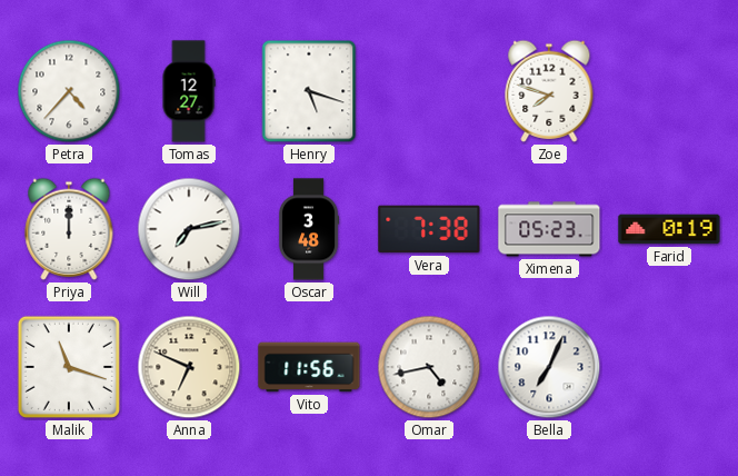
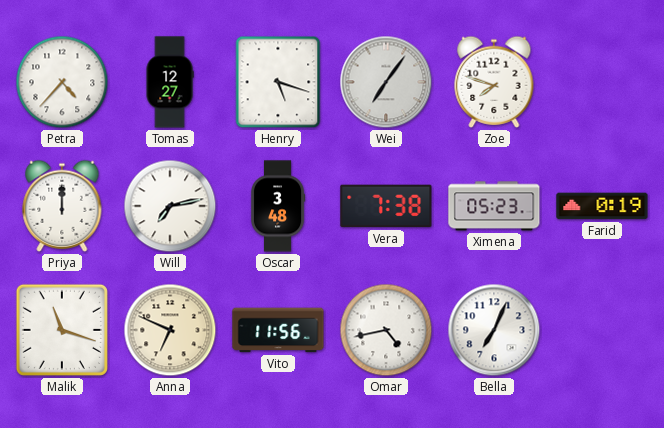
Wei: none -> 7:06 (386, 82)
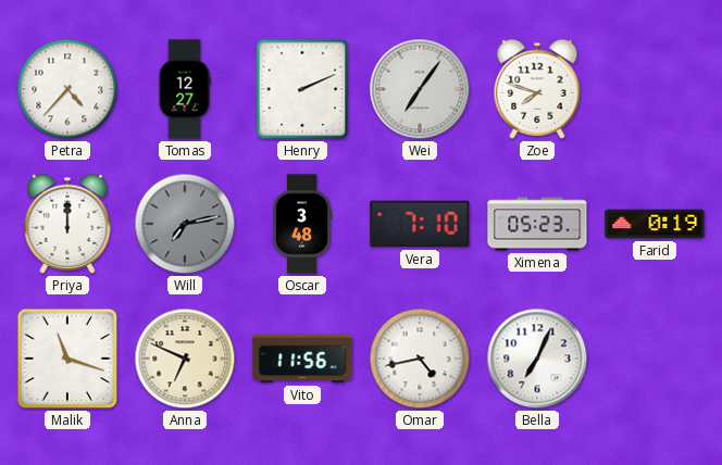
Henry: 5:18 -> 2:11 (302, 89)
Will dial: white -> grey (185, 224)
Vera: 7:38 -> 7:10 (420, 224)
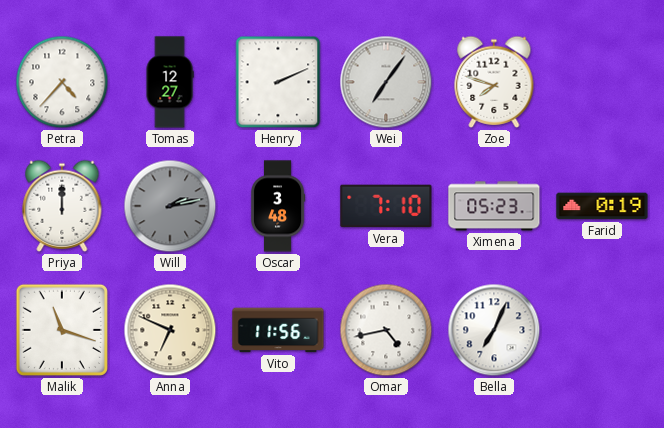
Will: 7:13 -> 2:13 (170, 206)
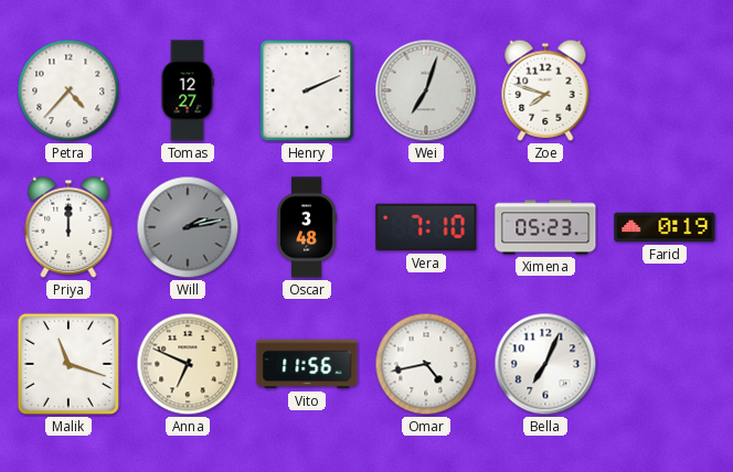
Wei: 7:06 -> 7:03 (426, 90)
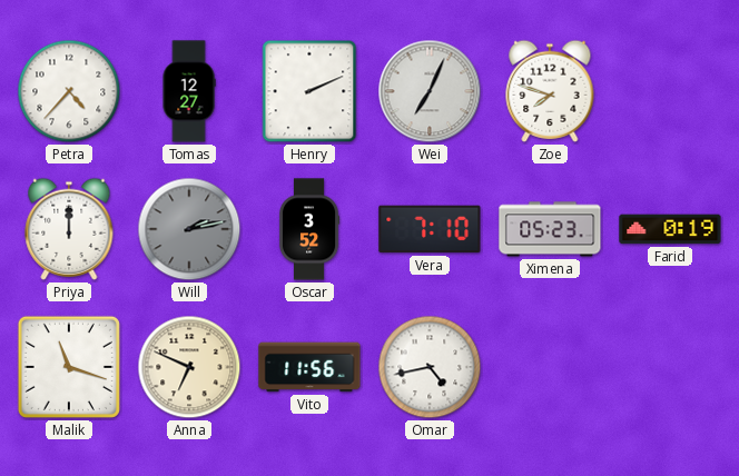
Wei: 7:03 -> 7:04 (430, 91)
Oscar: 3:48 -> 3:52 (309, 229)
Bella: 7:04 -> none (545, 364)
